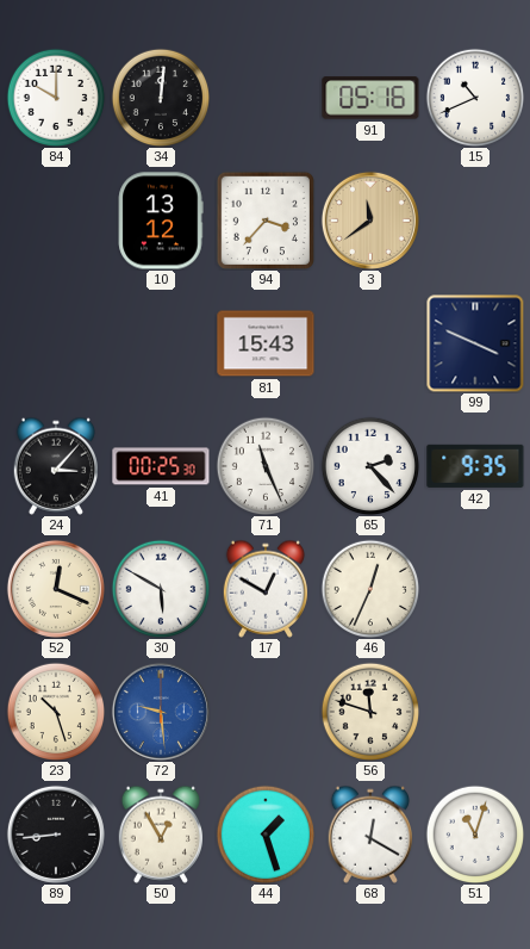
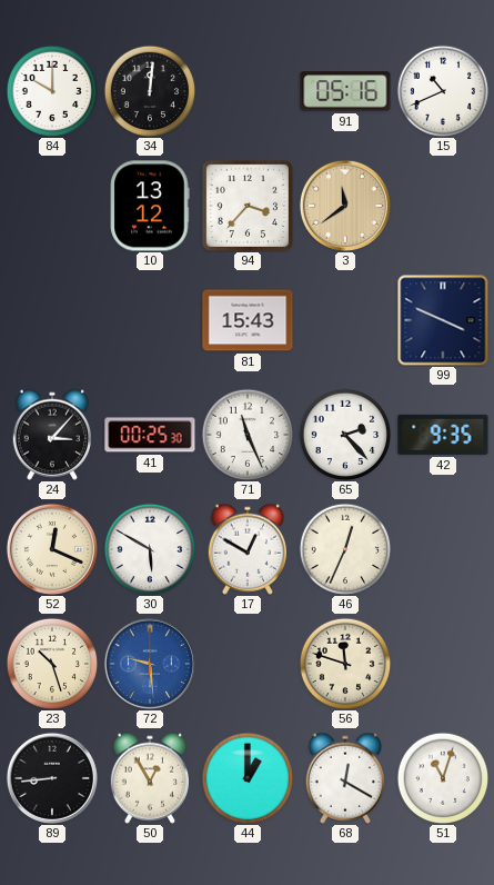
44: 1:27 -> 1:00 (248, 778)
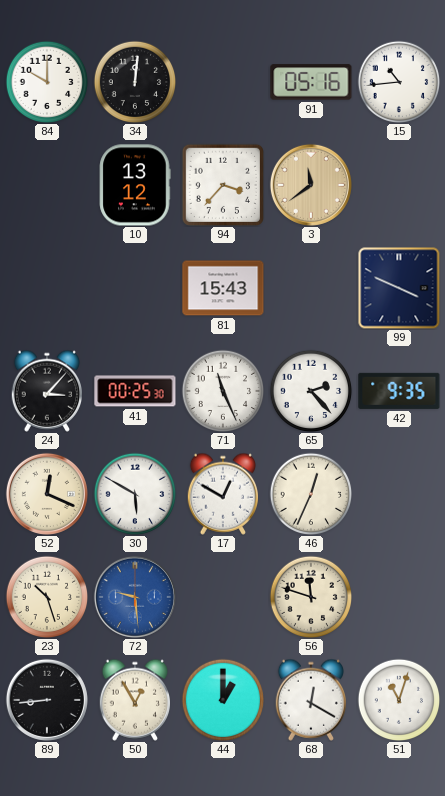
15: 10:41 -> 10:44 (399, 82)
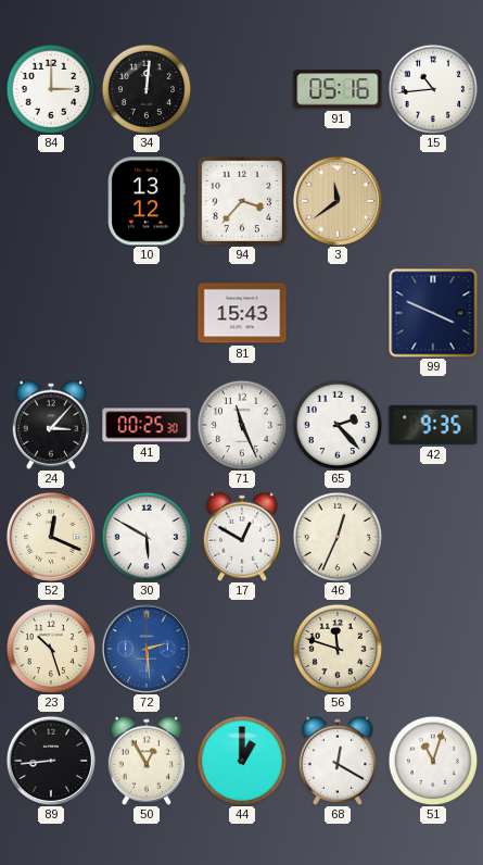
84: 10:00 -> 3:00 (51, 89)
72: 9:29 -> 2:29 (147, 649)
